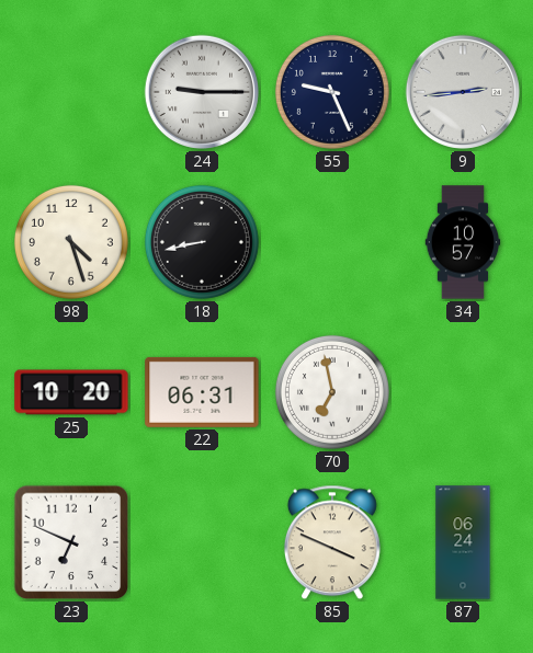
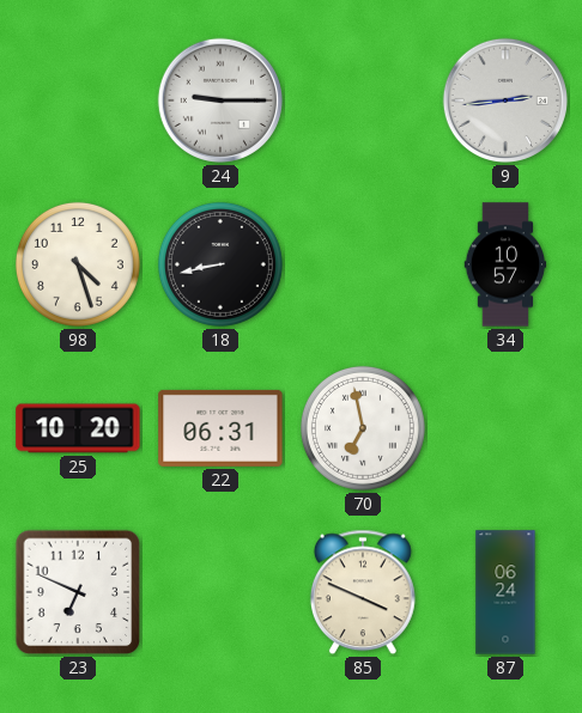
55: 9:26 -> none (332, 92)
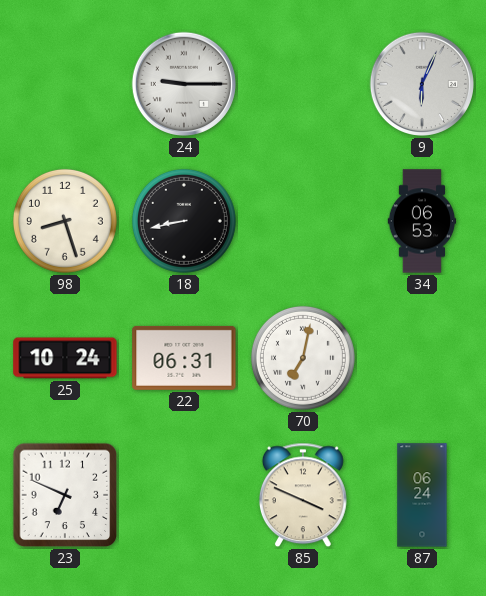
9: 2:44 -> 6:04 (422, 84)
98: 4:27 -> 8:27 (65, 221)
34: 10:57 -> 06:53 (422, 221)
25: 10:20 -> 10:24 (65, 358)
70: 6:58 -> 7:02 (303, 358)
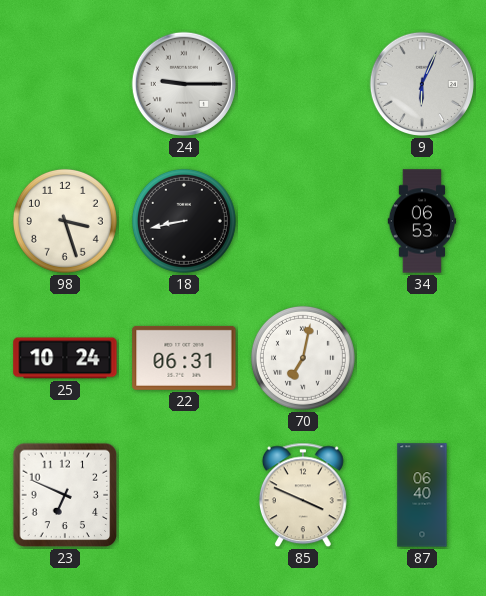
98: 8:27 -> 3:27 (65, 221)
87: 06:24 -> 06:40 (422, 495)
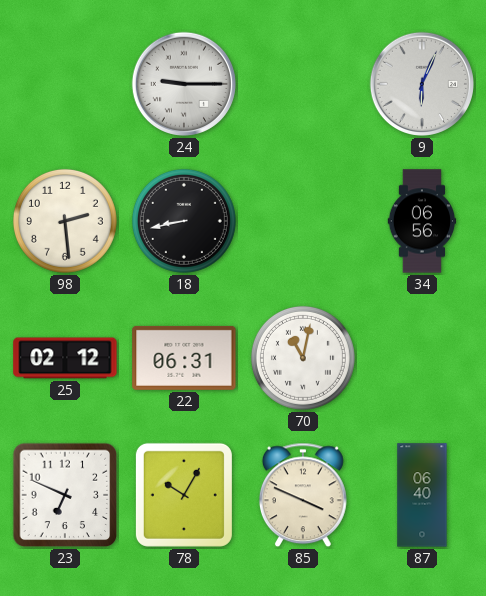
98: 3:27 -> 2:29 (65, 221)
34: 06:53 -> 06:56 (422, 221)
25: 10:24 -> 02:12 (65, 358)
70: 7:02 -> 11:02 (303, 358)
78: none -> 10:05 (184, 495)
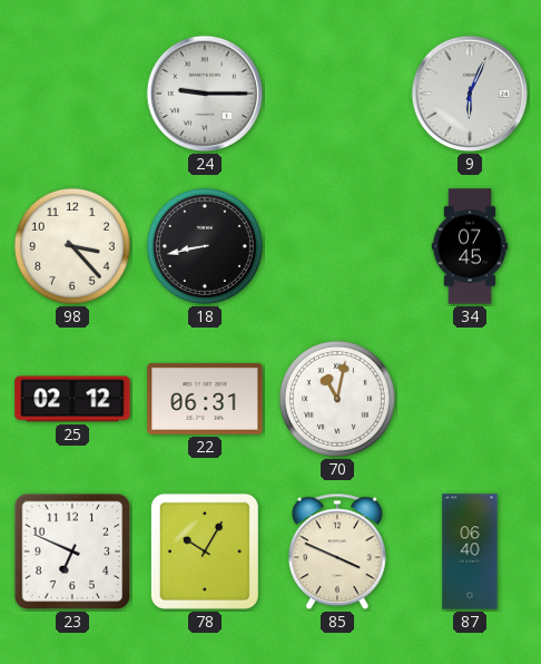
98: 2:29 -> 3:23 (72, 246)
34: 06:56 -> 07:45 (470, 246)
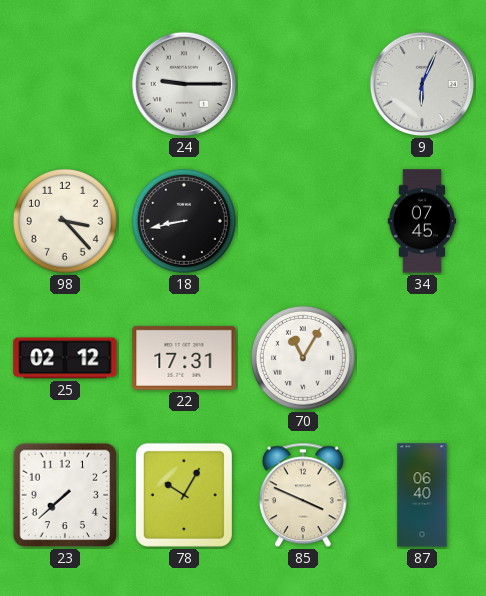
22: 06:31 -> 17:31 (184, 358)
70: 11:02 -> 11:05 (303, 358)
23: 6:49 -> 7:38 (65, 495)
